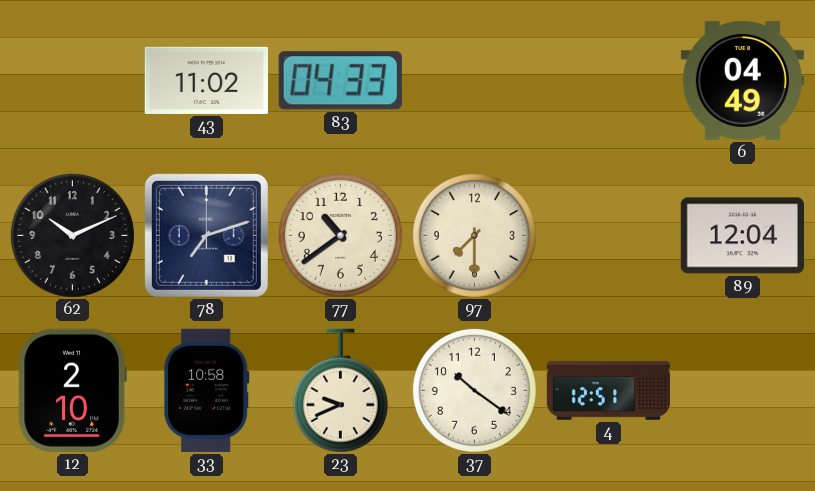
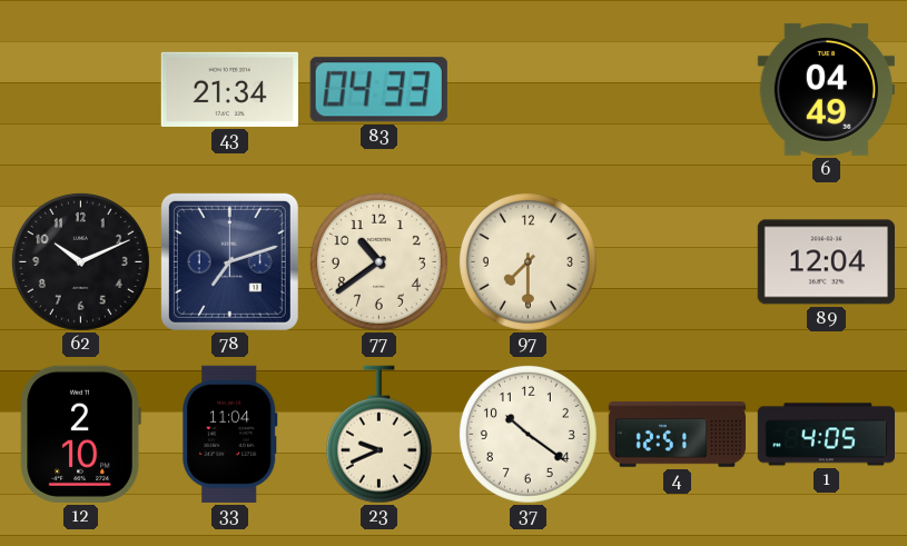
43: 11:02 -> 21:34 (229, 89)
33: 10:58 -> 11:04 (230, 434)
1: none -> 4:05 (826, 435)
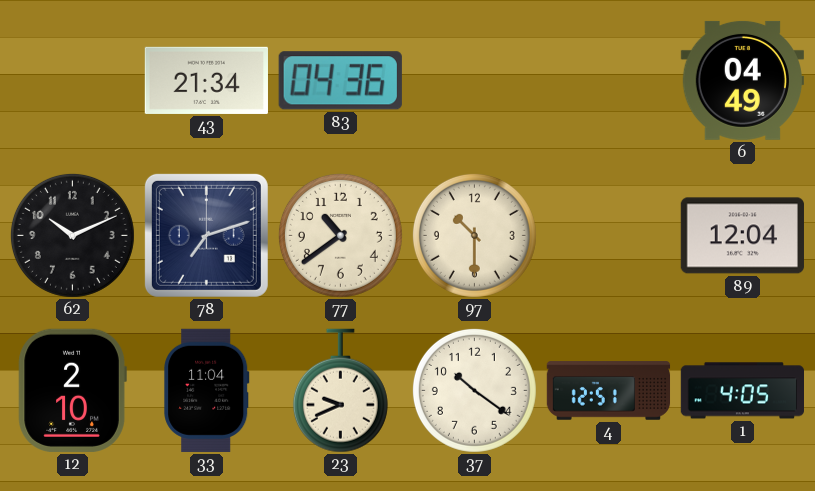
83: 04:33 -> 04:36 (340, 81)
97: 7:30 -> 10:30 (474, 235)
